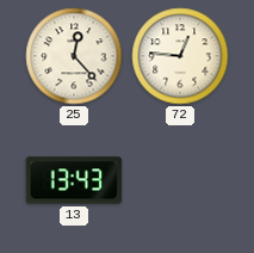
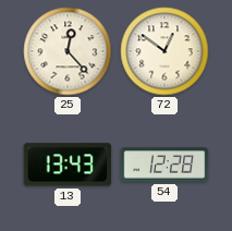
72: 12:46 -> 12:51 (164, 51)
54: none -> 12:28 (164, 165)
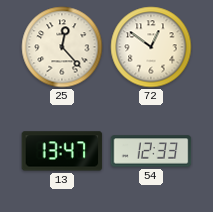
13: 13:43 -> 13:47 (62, 151)
54: 12:28 -> 12:33 (151, 151)
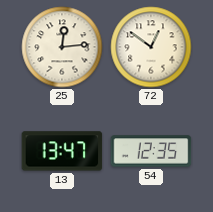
25: 12:23 -> 12:14 (62, 47)
54: 12:33 -> 12:35 (151, 151)
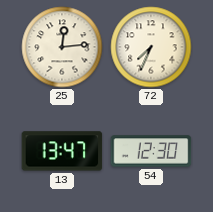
72: 12:51 -> 7:34 (151, 47)
54: 12:35 -> 12:30 (151, 151)
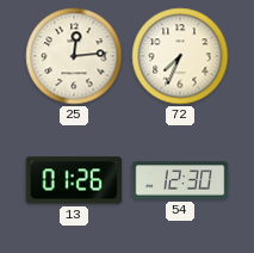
13: 13:47 -> 01:26 (74, 180)
